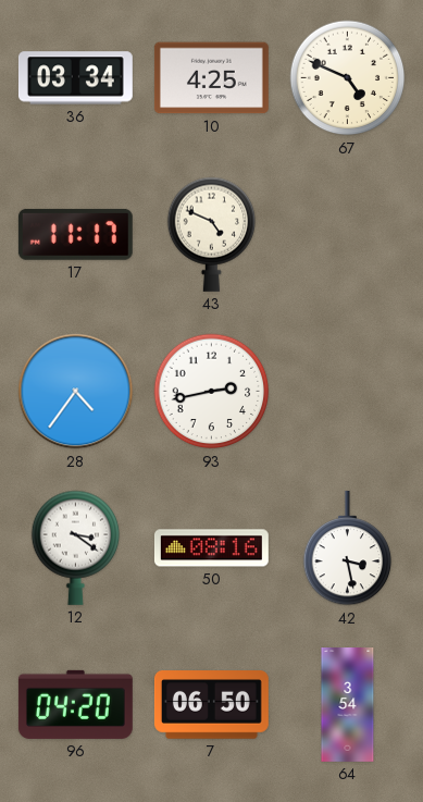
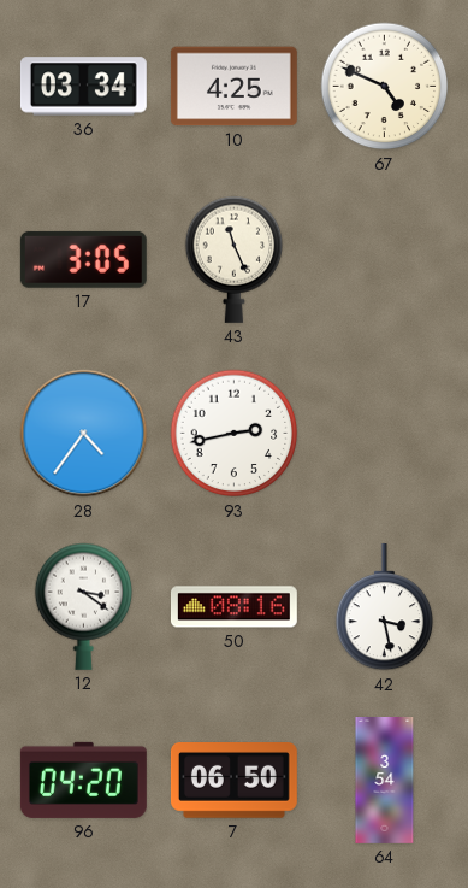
17: 11:17 -> 3:05 (83, 259)
43: 4:49 -> 11:26 (235, 259)
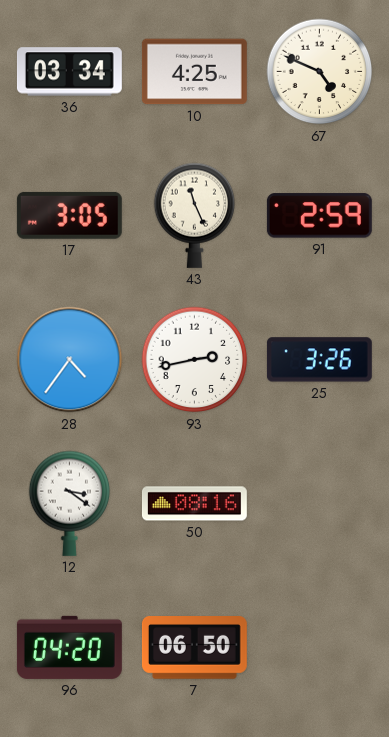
91: none -> 2:59 (319, 216)
25: none -> 3:26 (319, 360)
42: 3:28 -> none (385, 607)
64: 3:54 -> none (385, 781)
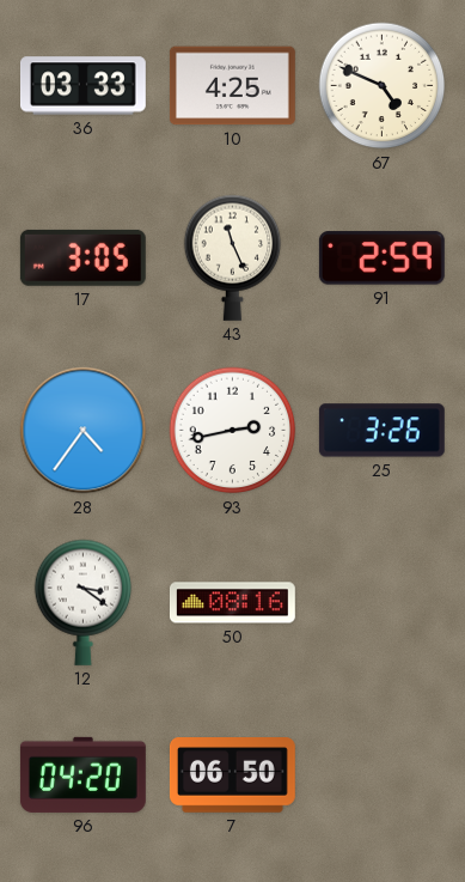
36: 03:34 -> 03:33 (82, 86)
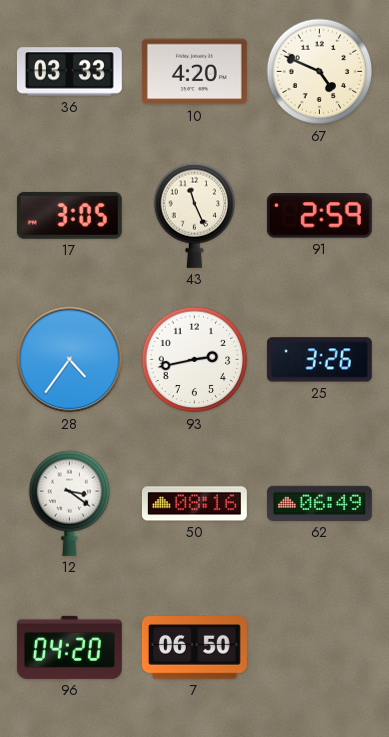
10: 4:25 -> 4:20 (194, 72)
62: none -> 06:49 (319, 503)
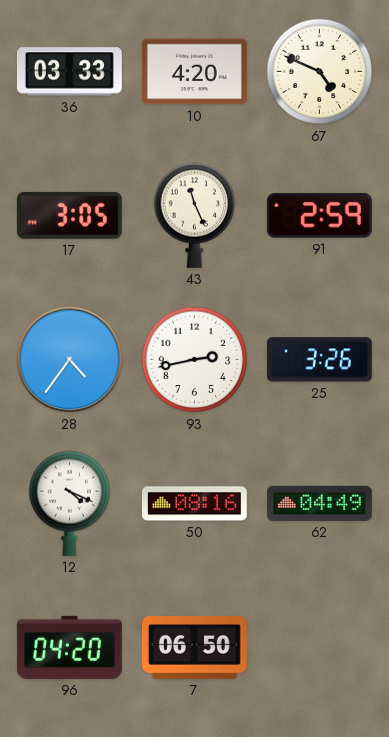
12: 3:21 -> 4:19 (70, 503)
62: 06:49 -> 04:49 (319, 503)
